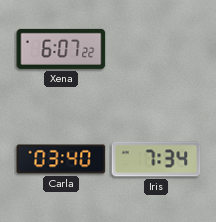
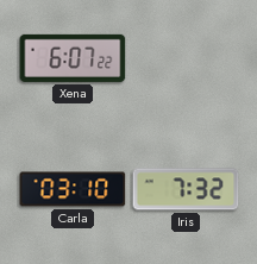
Carla: 03:40 -> 03:10 (73, 189)
Iris: 7:34 -> 7:32 (186, 189)
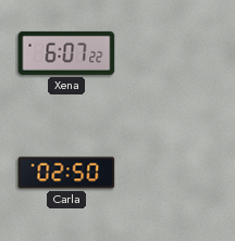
Carla: 03:10 -> 02:50 (66, 173)
Iris: 7:32 -> none (186, 189)
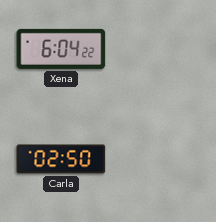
Xena: 6:07 -> 6:04 (61, 49)
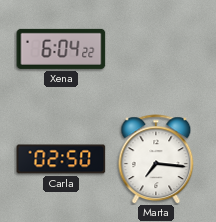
Marta: none -> 7:16 (156, 159)
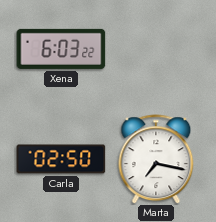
Xena: 6:04 -> 6:03 (61, 49)
Marta: 7:16 -> 7:17 (156, 159)
